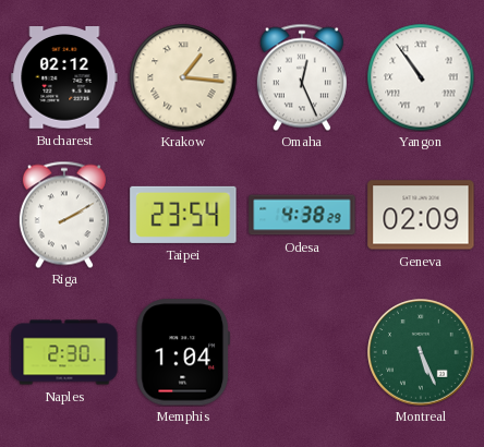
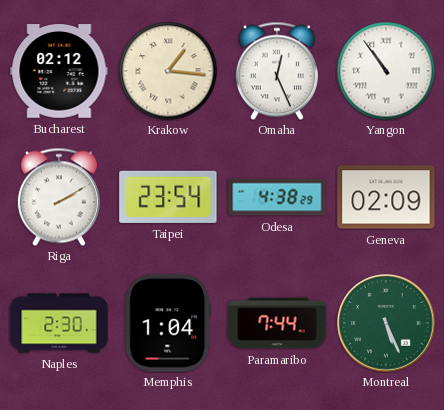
Paramaribo: none -> 7:44 (277, 323)
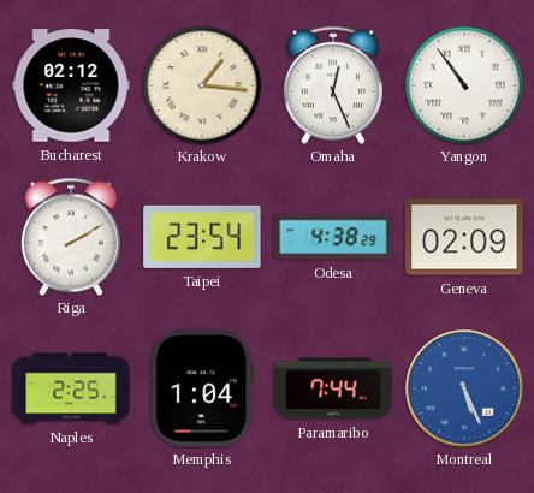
Naples: 2:30 -> 2:25 (71, 388)
Montreal dial: green -> blue (464, 388)
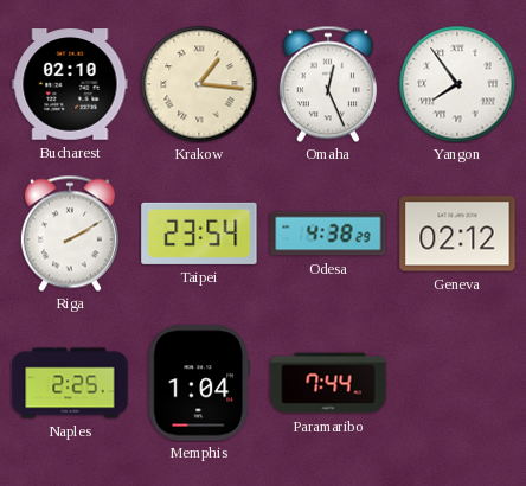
Bucharest: 02:12 -> 02:10 (70, 84)
Yangon: 10:54 -> 7:54 (457, 84)
Geneva: 02:09 -> 02:12 (457, 234)
Montreal: 5:26 -> none (464, 388)
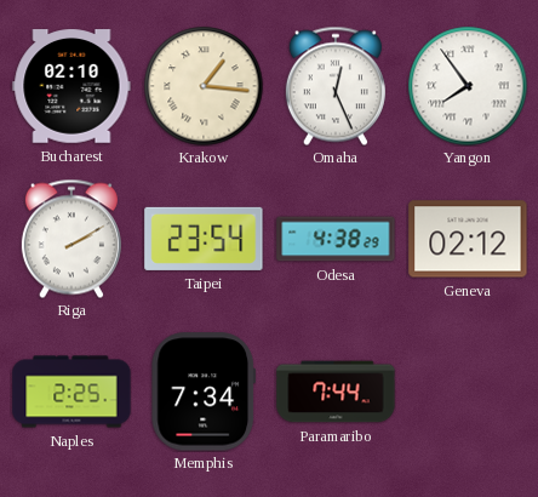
Memphis: 1:04 -> 7:34 (204, 392)
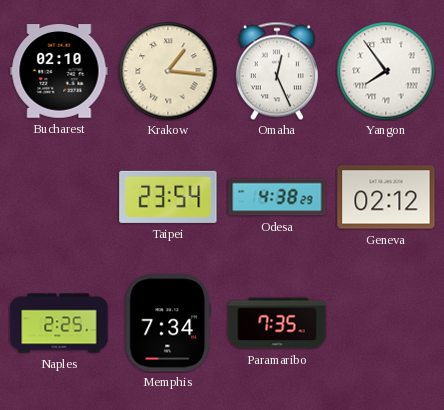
Riga: 2:10 -> none (71, 239)
Paramaribo: 7:44 -> 7:35 (277, 323)
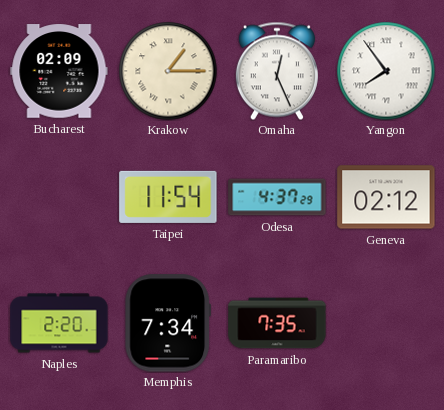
Bucharest: 02:10 -> 02:09 (59, 71)
Krakow: 1:16 -> 1:15 (168, 71)
Taipei: 23:54 -> 11:54 (168, 197)
Odesa: 4:38 -> 4:37 (277, 197)
Naples: 2:25 -> 2:20 (59, 323)
